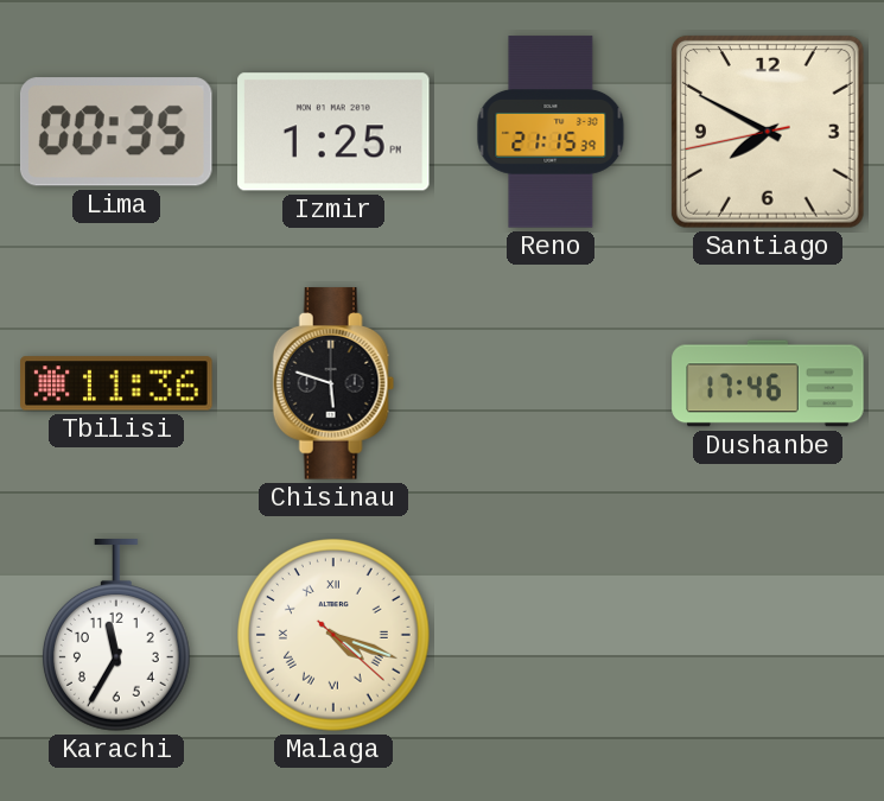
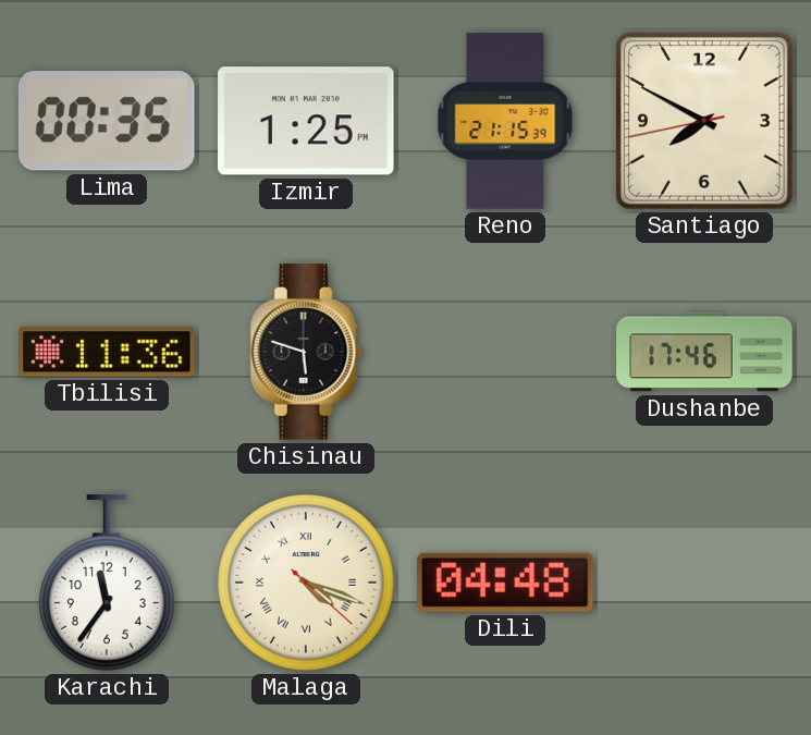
Karachi: 11:35 -> 11:36 (107, 583)
Dili: none -> 04:48 (505, 583)
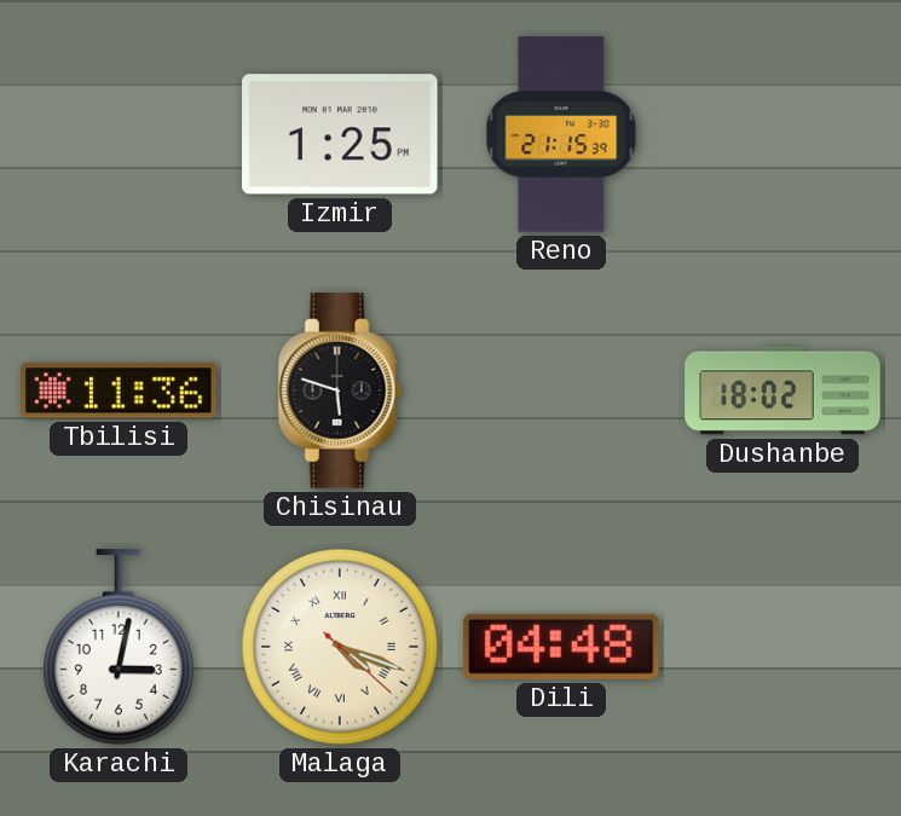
Lima: 00:35 -> none (107, 121)
Santiago: 7:49 -> none (704, 121)
Dushanbe: 17:46 -> 18:02 (782, 390)
Karachi: 11:36 -> 3:02 (119, 647)
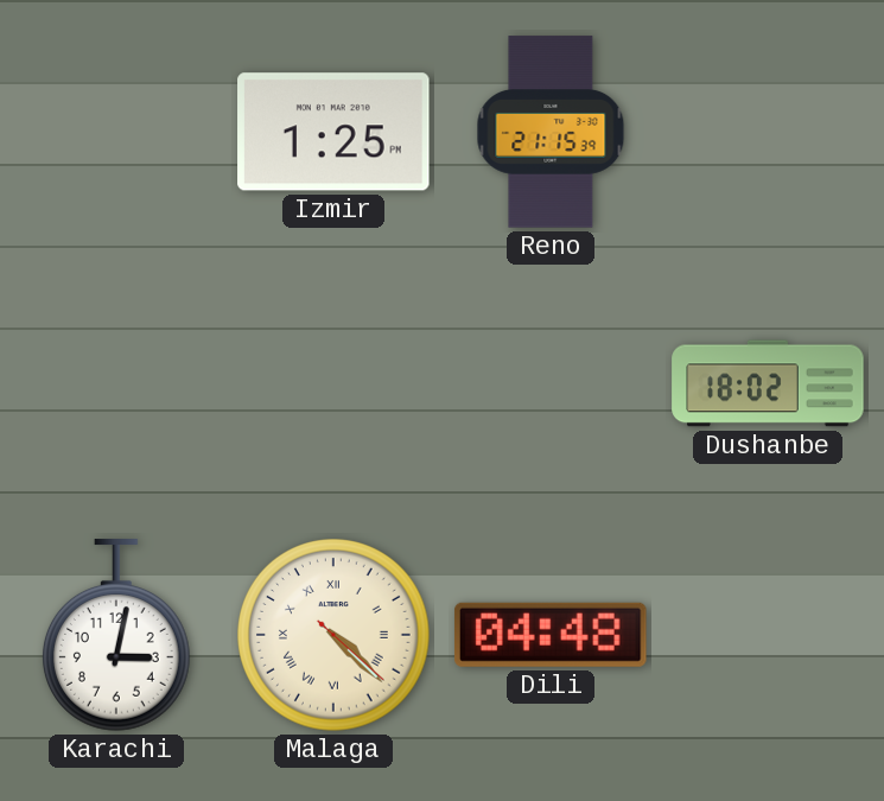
Tbilisi: 11:36 -> none (119, 390)
Chisinau: 5:48 -> none (340, 390)
Malaga: 4:18 -> 4:22 (333, 635)
